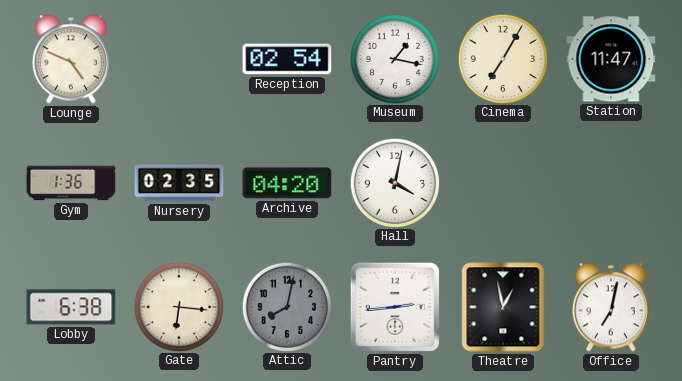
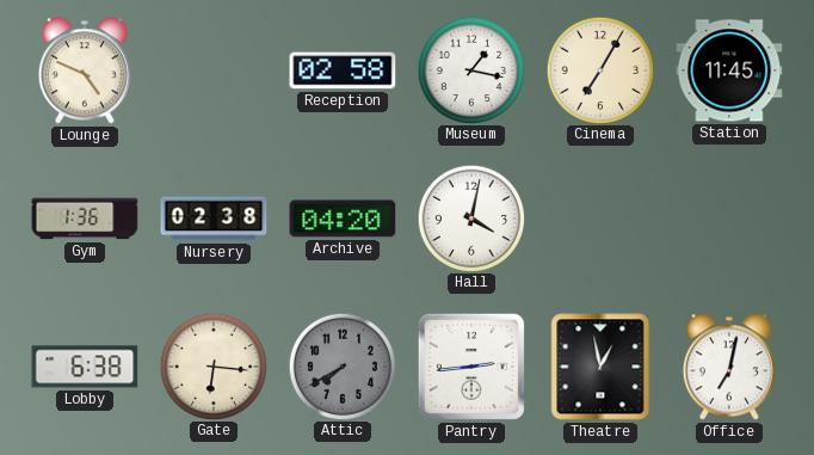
Reception: 02:54 -> 02:58 (343, 70)
Station: 11:47 -> 11:45 (729, 70)
Nursery: 02:35 -> 02:38 (214, 219)
Attic: 8:02 -> 7:40 (341, 365)
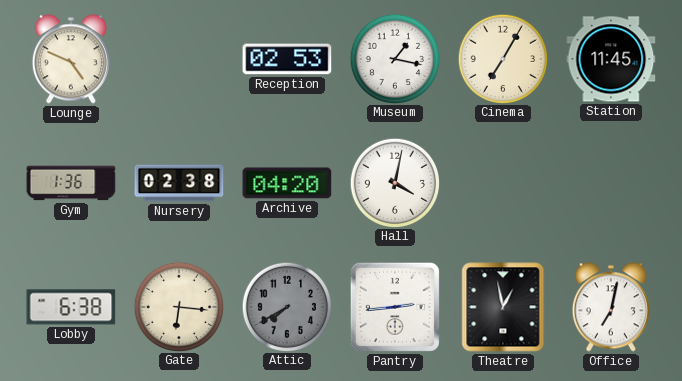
Reception: 02:58 -> 02:53 (287, 59)
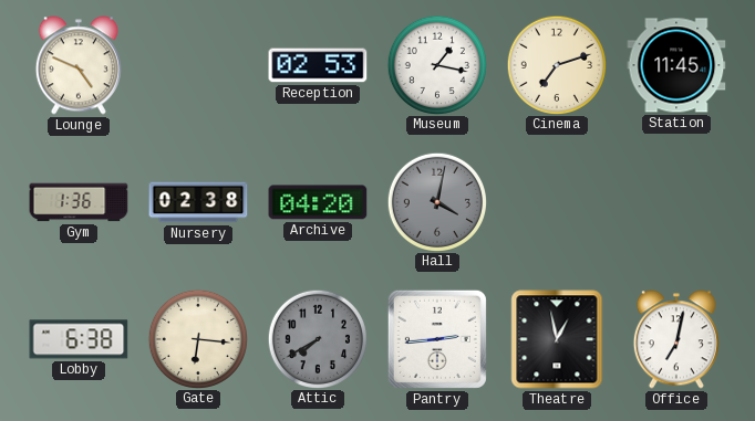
Cinema: 7:05 -> 7:12 (556, 64)
Hall dial: white -> grey (436, 201)
